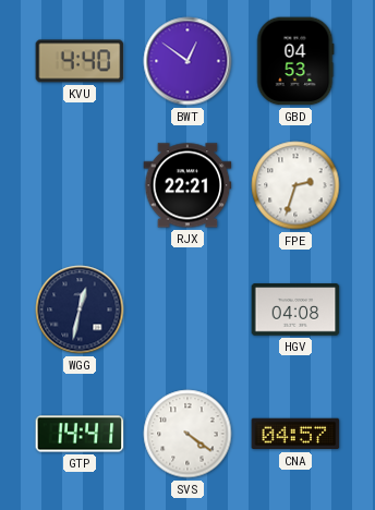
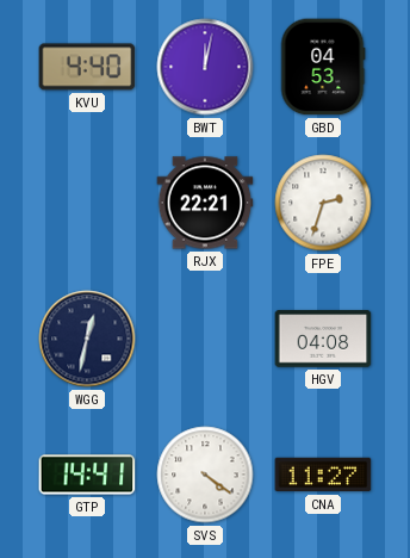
BWT: 12:51 -> 12:02 (205, 67)
CNA: 04:57 -> 11:27 (323, 475)
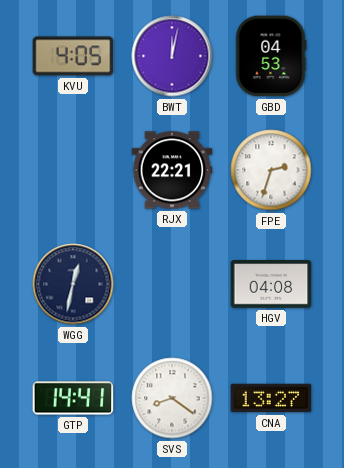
KVU: 4:40 -> 4:05 (73, 56)
SVS: 4:21 -> 8:21 (172, 398)
CNA: 11:27 -> 13:27 (271, 398)
